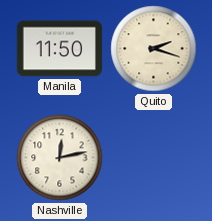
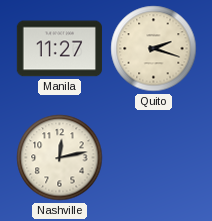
Manila: 11:50 -> 11:27 (59, 49)
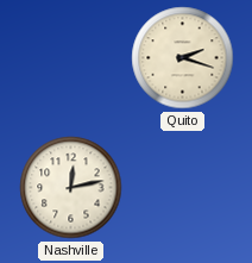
Manila: 11:27 -> none (59, 49)
